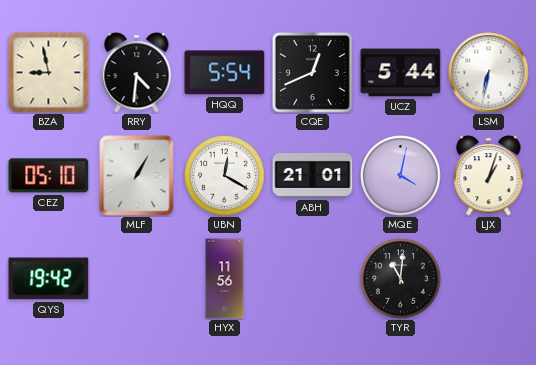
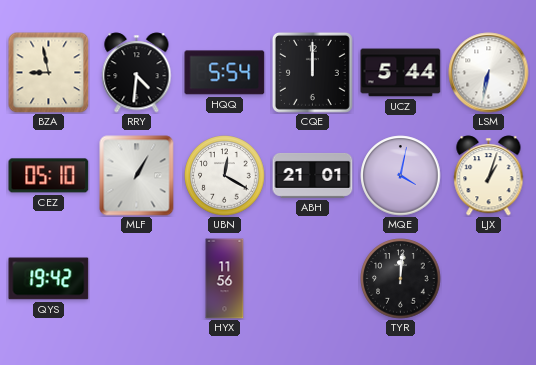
CQE: 12:41 -> 12:00 (312, 72)
TYR: 11:01 -> 12:01 (401, 279)
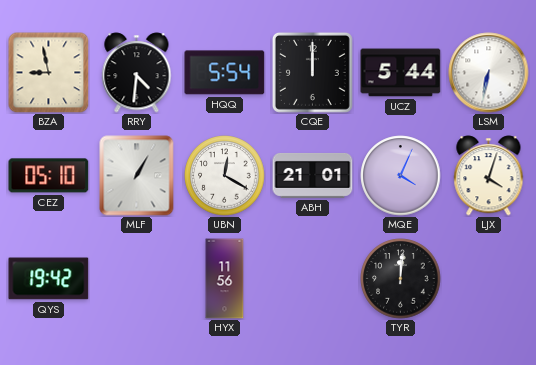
MQE: 4:02 -> 4:04 (401, 176)
LJX: 1:03 -> 4:03 (489, 176)
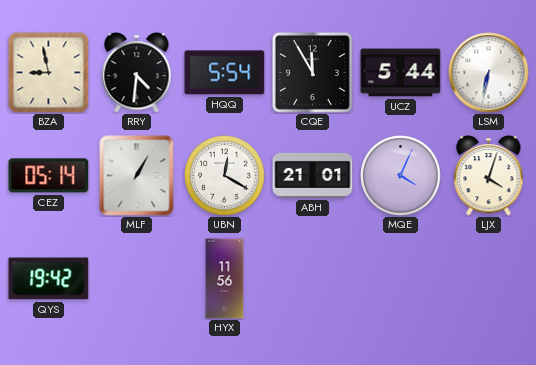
CQE: 12:00 -> 11:55 (312, 72)
CEZ: 05:10 -> 05:14 (49, 176)
TYR: 12:01 -> none (401, 279)
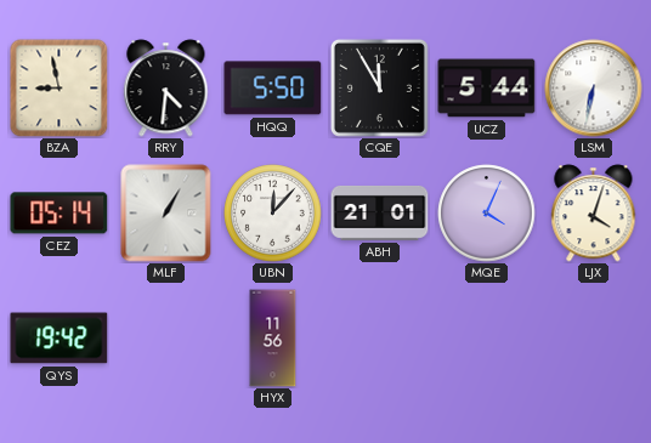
HQQ: 5:54 -> 5:50 (273, 89)
UBN: 12:20 -> 12:07 (273, 214)
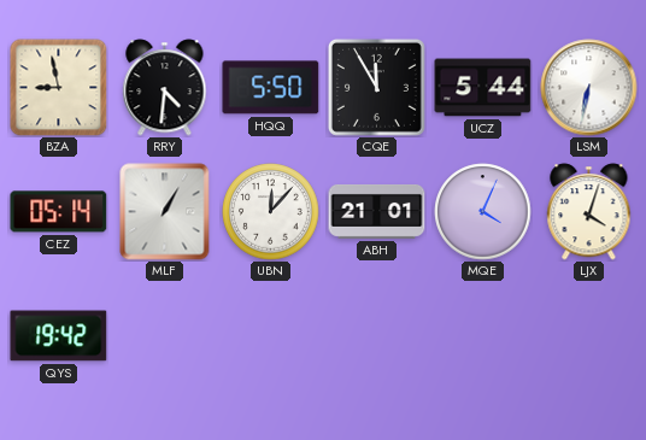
HYX: 11:56 -> none (273, 339)
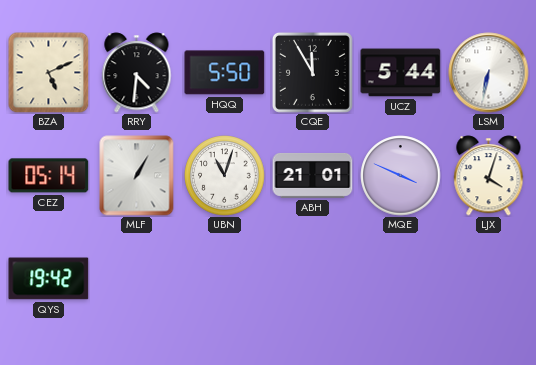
BZA: 8:58 -> 5:11 (49, 73)
UBN: 12:07 -> 11:03 (225, 176)
MQE: 4:04 -> 3:49 (401, 176)
